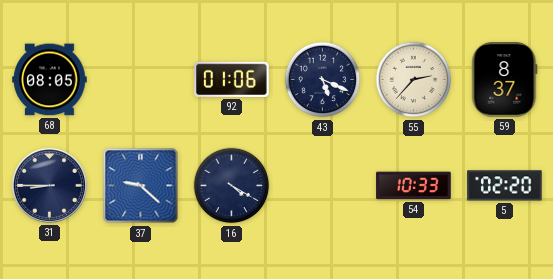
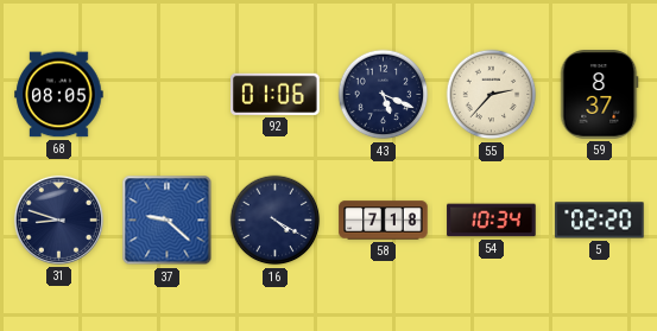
31: 8:45 -> 8:48 (58, 219)
58: none -> 7:18 (384, 221)
54: 10:33 -> 10:34 (492, 221)
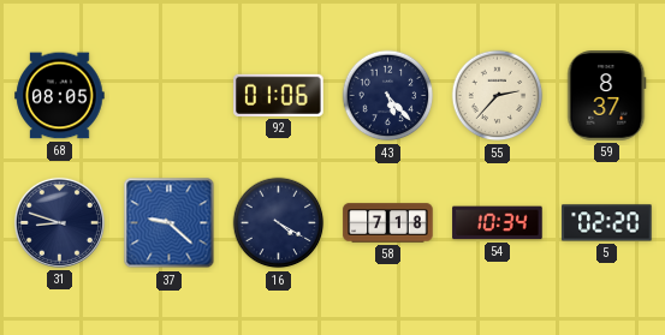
43: 5:19 -> 5:23 (388, 96)
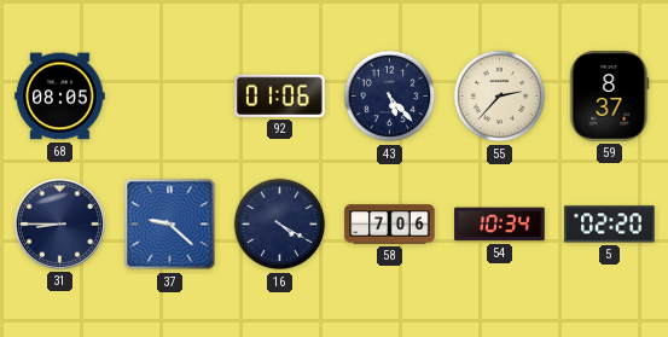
31: 8:48 -> 8:45 (59, 223)
58: 7:18 -> 7:06 (390, 225)
